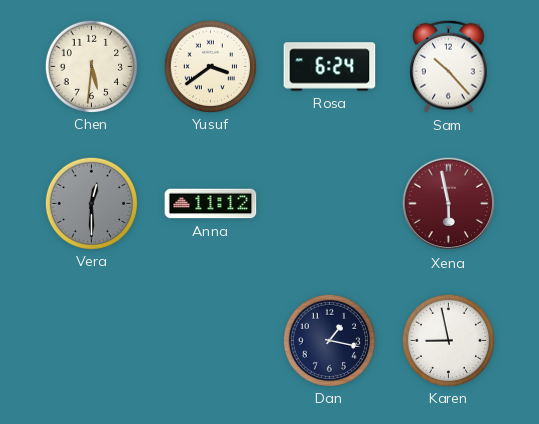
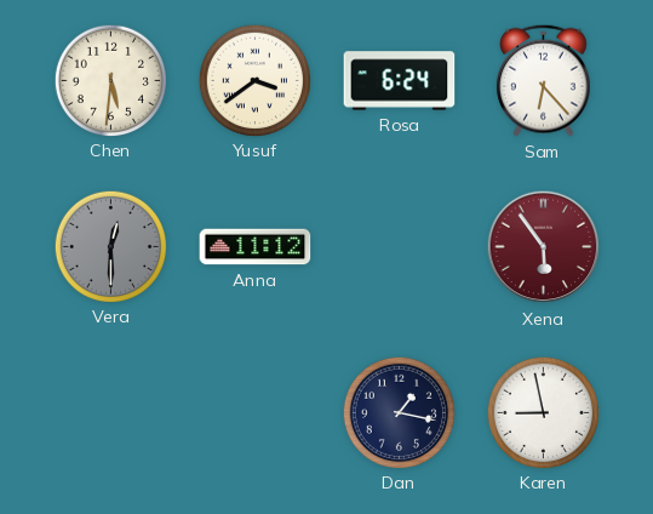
Sam: 10:23 -> 6:23 (544, 80)
Xena: 5:58 -> 5:54 (544, 247)
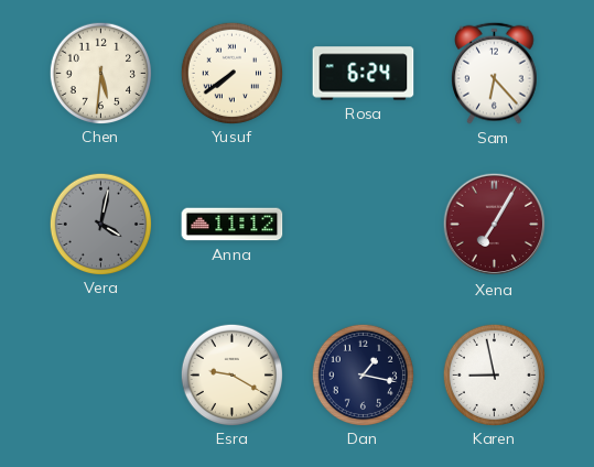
Yusuf: 3:39 -> 7:39 (231, 73)
Vera: 12:30 -> 4:02 (100, 224)
Xena: 5:54 -> 7:05 (495, 225)
Esra: none -> 9:20 (231, 374)
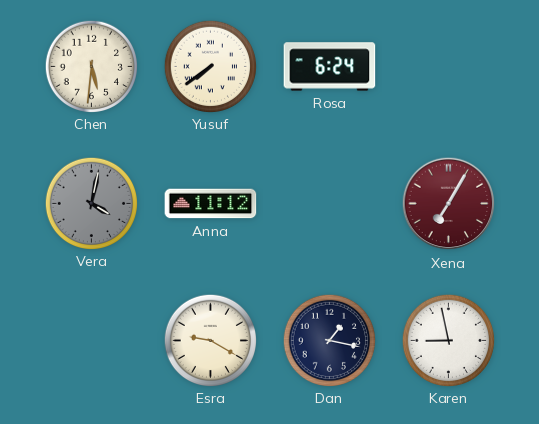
Sam: 6:23 -> none (495, 73)
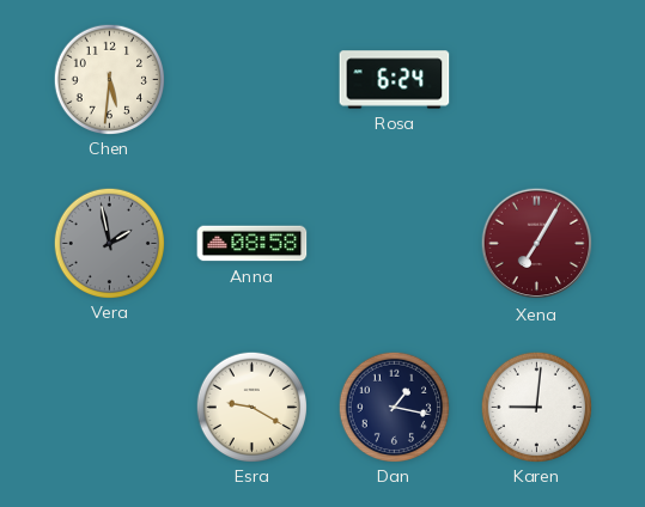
Yusuf: 7:39 -> none (210, 66)
Vera: 4:02 -> 1:58 (109, 243)
Anna: 11:12 -> 08:58 (252, 244)
Karen: 8:58 -> 9:01 (536, 407)
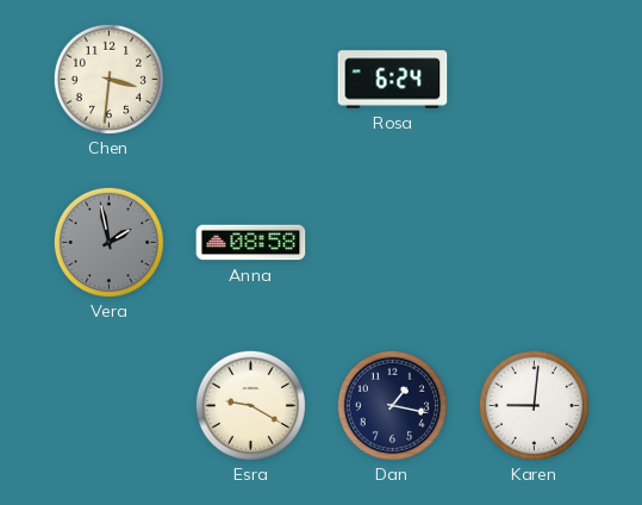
Chen: 5:31 -> 3:31 (108, 79)
Xena: 7:05 -> none (537, 244)
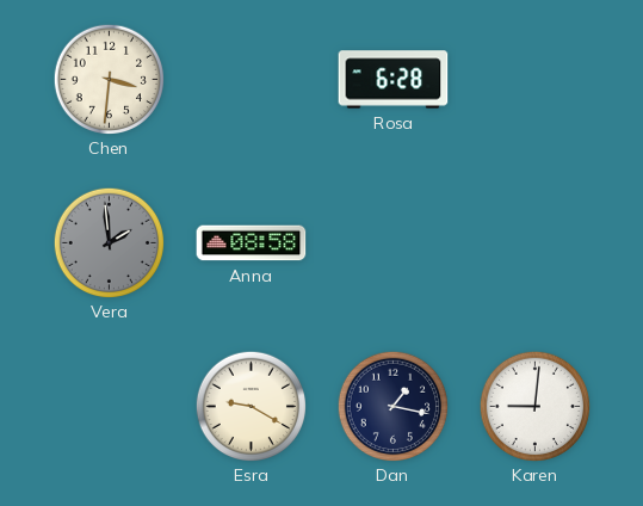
Rosa: 6:24 -> 6:28 (394, 80)
Vera: 1:58 -> 1:59 (109, 242)
